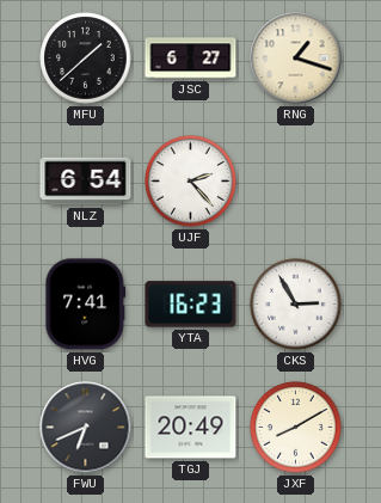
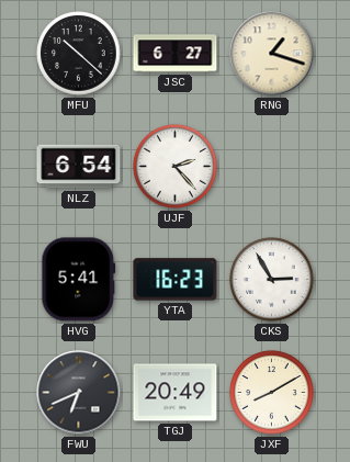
MFU: 1:38 -> 10:22 (79, 54)
HVG: 7:41 -> 5:41 (79, 280)
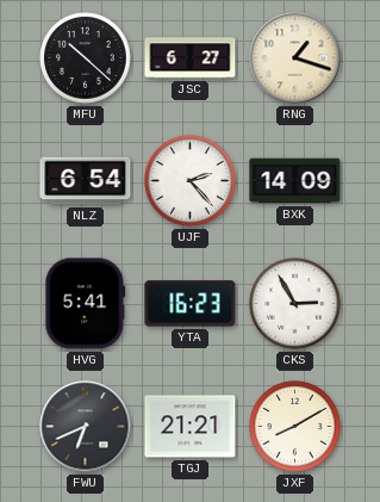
BXK: none -> 14:09 (295, 181)
TGJ: 20:49 -> 21:21 (191, 427)
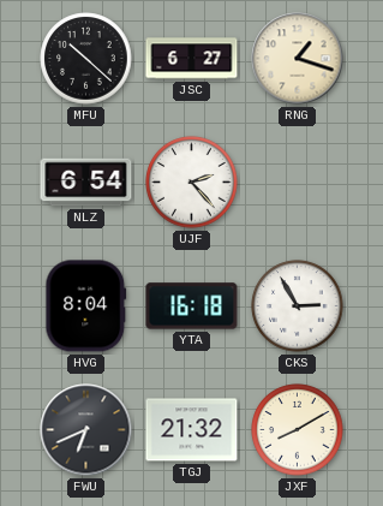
BXK: 14:09 -> none (295, 181)
HVG: 5:41 -> 8:04 (86, 306)
YTA: 16:23 -> 16:18 (192, 306)
TGJ: 21:21 -> 21:32 (192, 430)
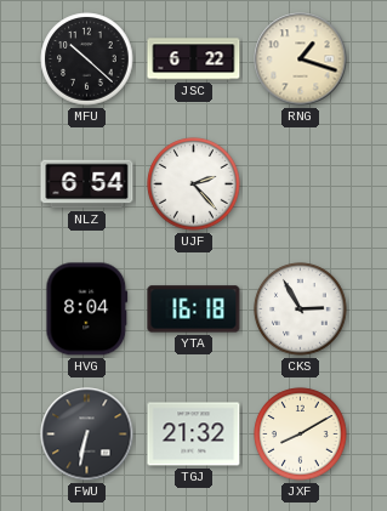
JSC: 6:27 -> 6:22 (194, 59)
FWU: 6:41 -> 6:32 (87, 435)
